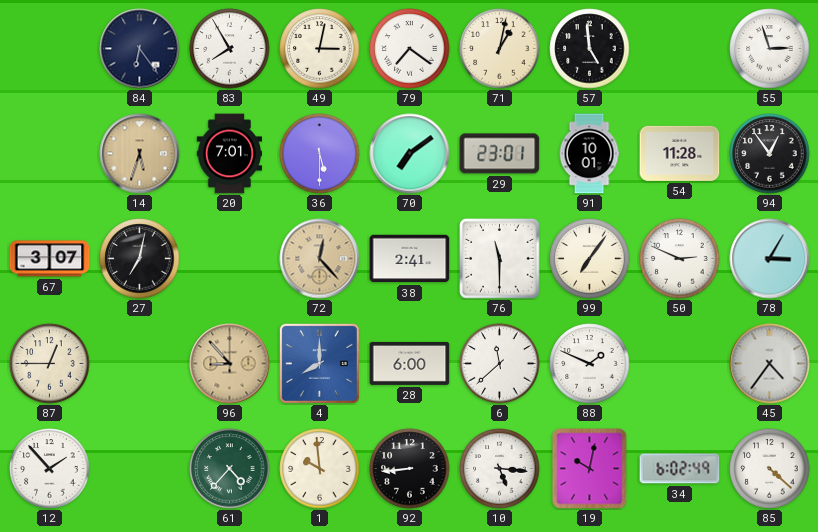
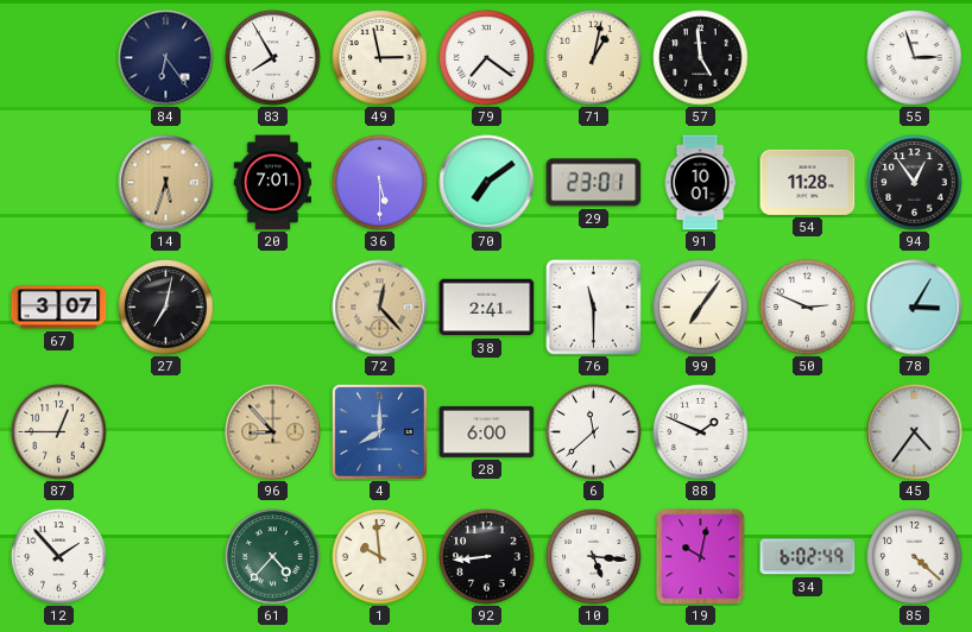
49: 3:02 -> 2:58 (380, 58)
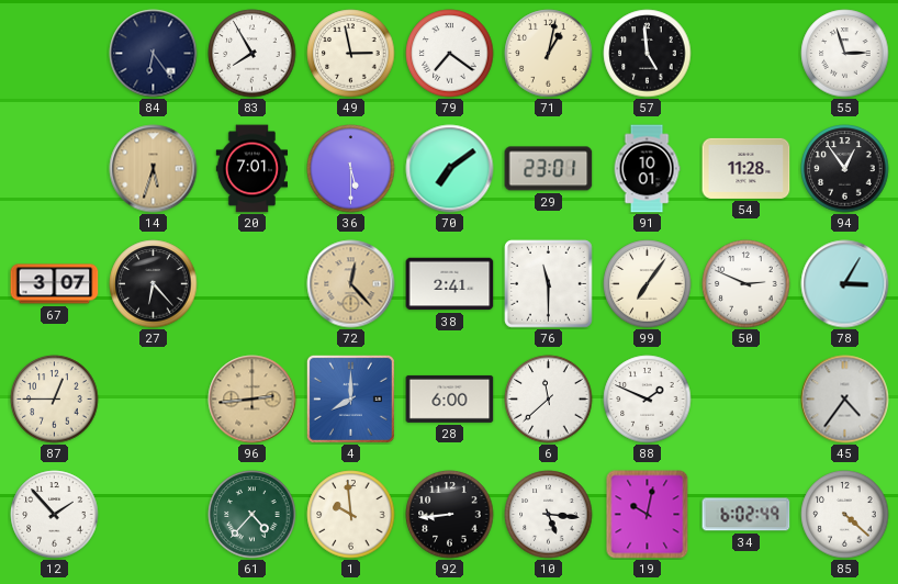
27: 7:02 -> 6:23 (154, 284)
96: 8:53 -> 2:44 (252, 400)
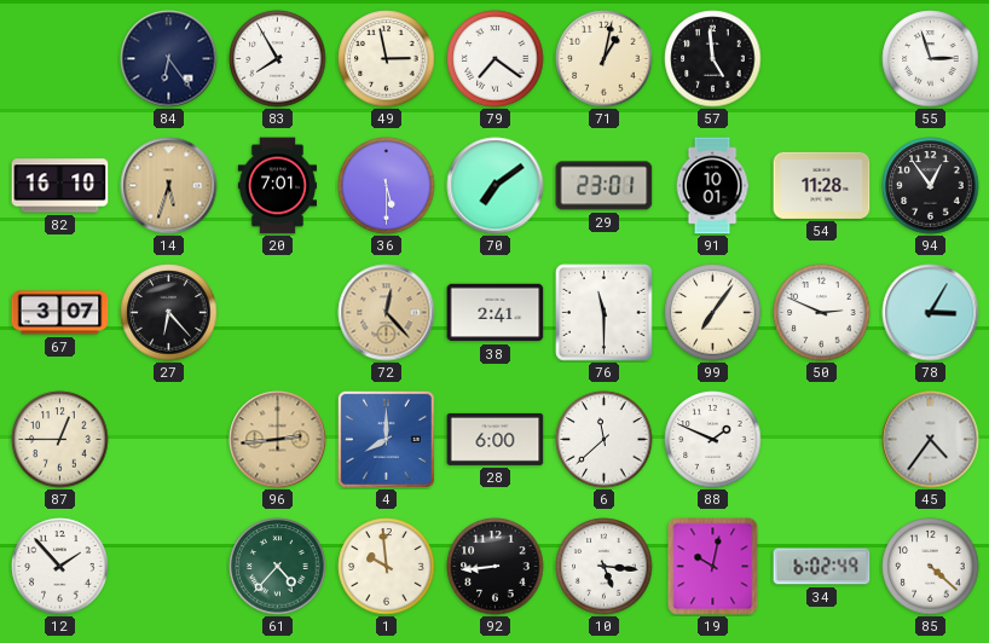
82: none -> 16:10 (60, 186)
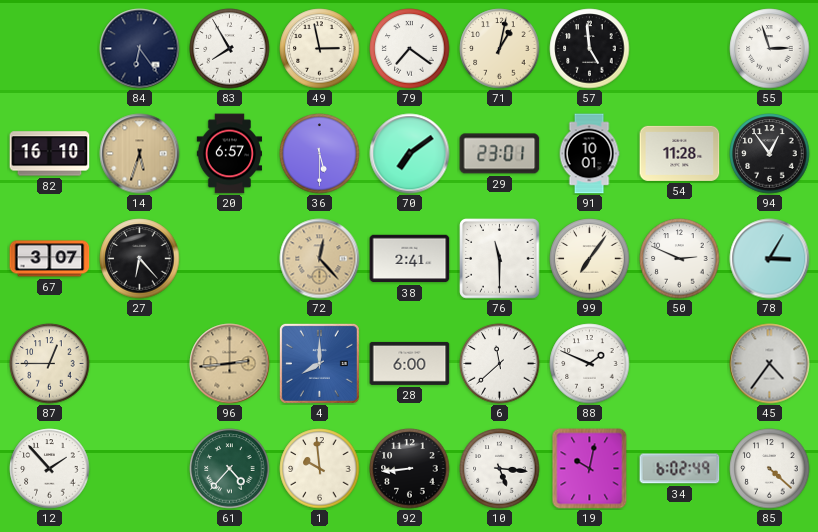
20: 7:01 -> 6:57 (229, 154)
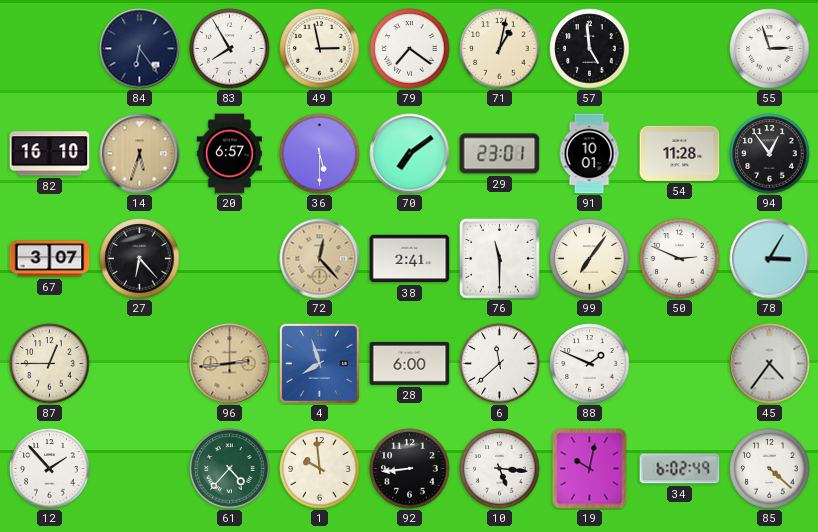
4: 8:00 -> 7:57 (319, 363)
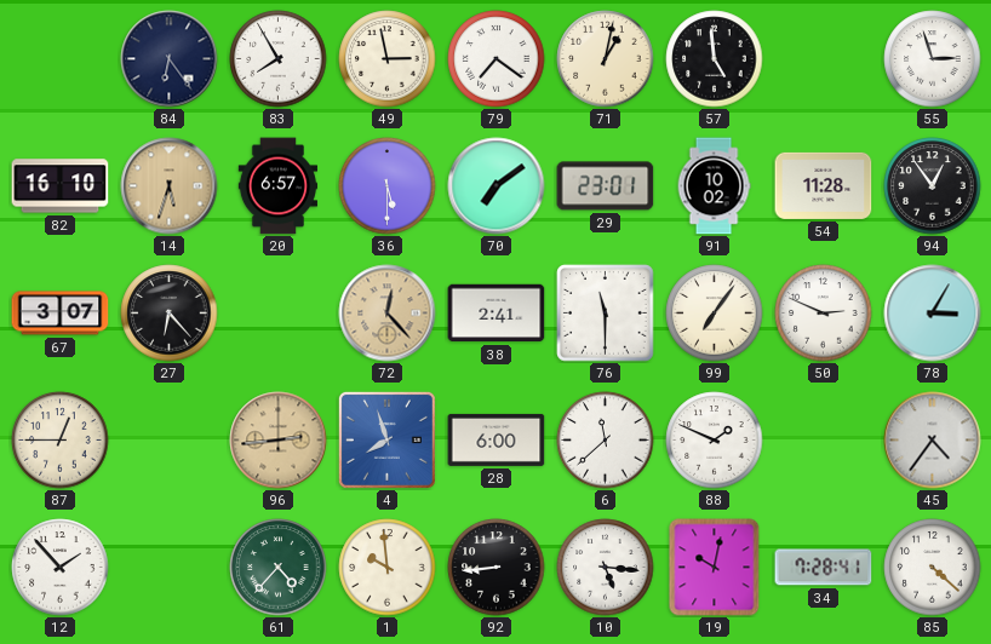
91: 10:01 -> 10:02 (714, 186)
34: 6:02 -> 7:28 (824, 568)
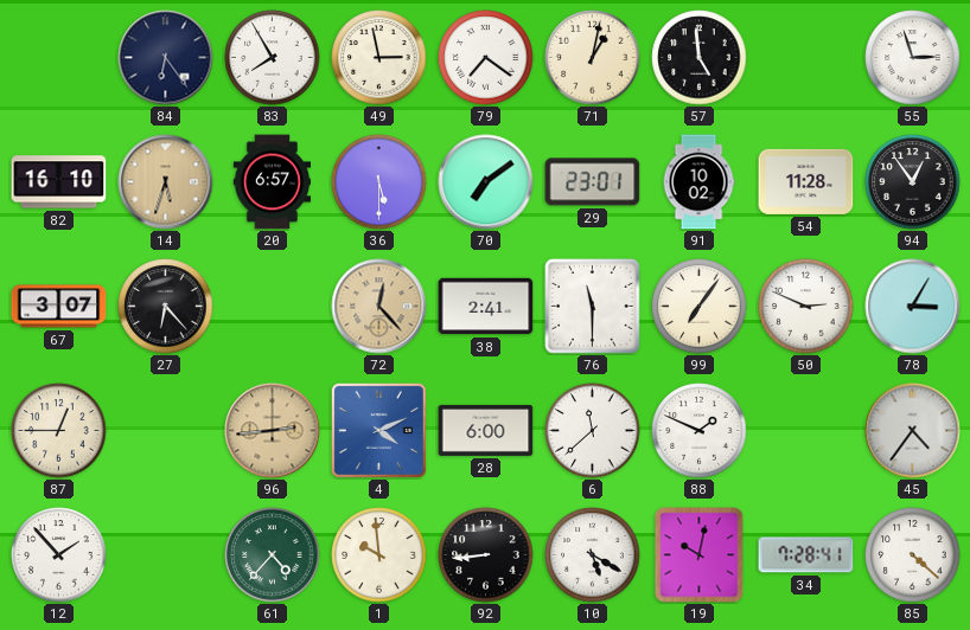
4: 7:57 -> 4:11 (378, 430)
10: 5:16 -> 5:20 (593, 555)
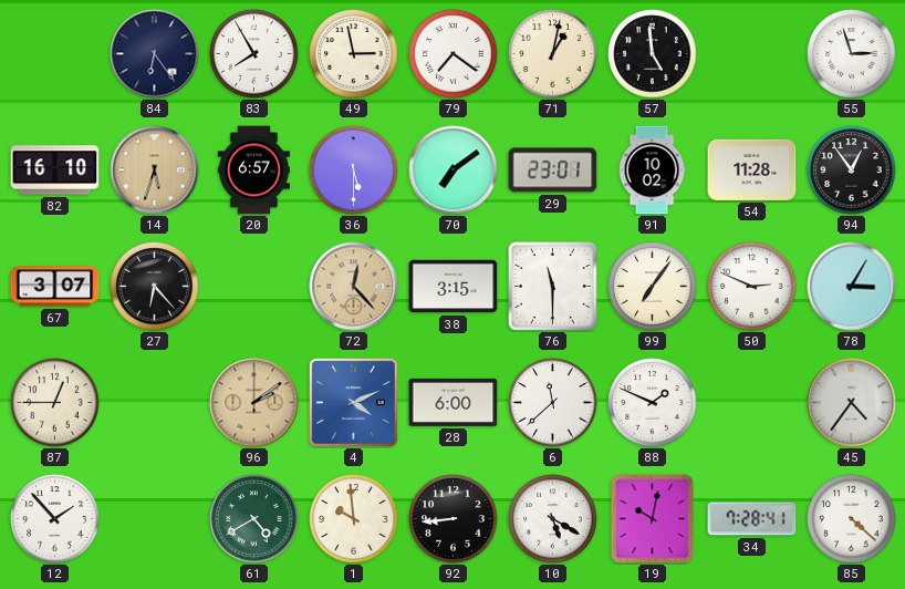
38: 2:41 -> 3:15 (454, 287)
96: 2:44 -> 2:09 (254, 403)
61: 4:37 -> 4:40 (254, 519)
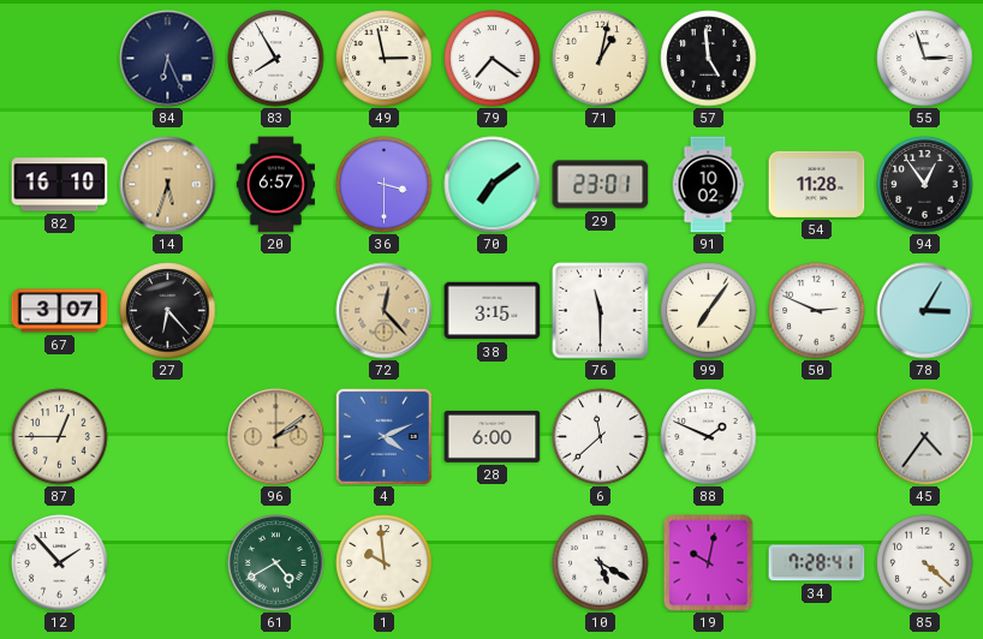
84: 6:24 -> 6:26 (168, 59)
36: 5:30 -> 3:30 (385, 185)
92: 8:44 -> none (454, 519)
